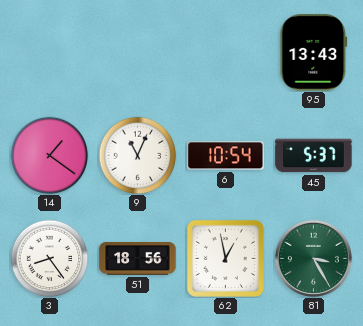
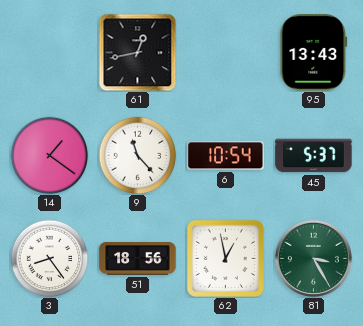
61: none -> 12:43 (137, 52)
9: 11:04 -> 11:23 (137, 155)
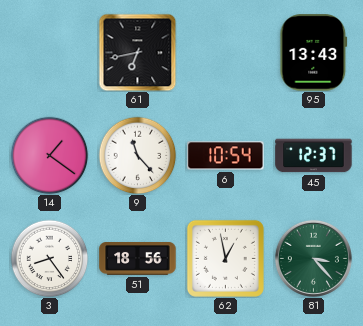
61: 12:43 -> 6:43 (137, 52)
45: 5:37 -> 12:37 (314, 156)
81: 3:25 -> 3:23 (313, 258)
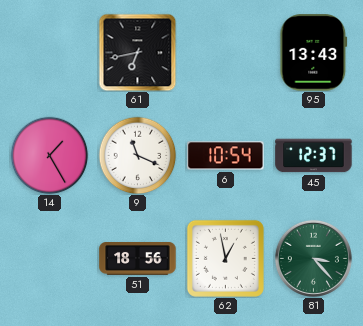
14: 1:21 -> 1:25 (49, 155)
9: 11:23 -> 11:19 (137, 155)
3: 8:24 -> none (49, 258)
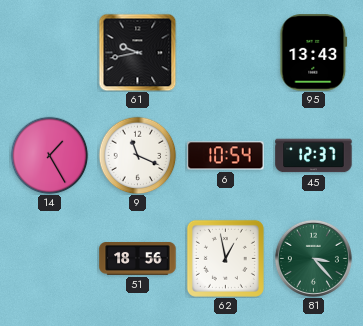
61: 6:43 -> 9:43 (137, 52)
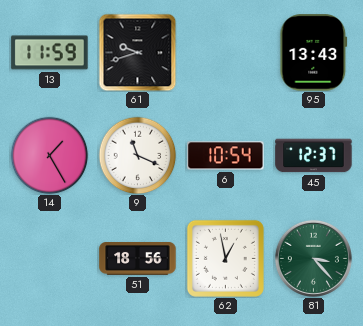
13: none -> 11:59 (50, 53)
61: 9:43 -> 9:42 (137, 52)
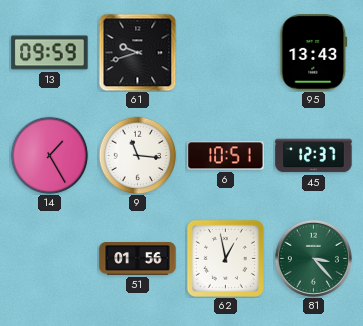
13: 11:59 -> 09:59 (50, 53)
9: 11:19 -> 11:16 (137, 155)
6: 10:54 -> 10:51 (226, 156)
51: 18:56 -> 01:56 (138, 259)
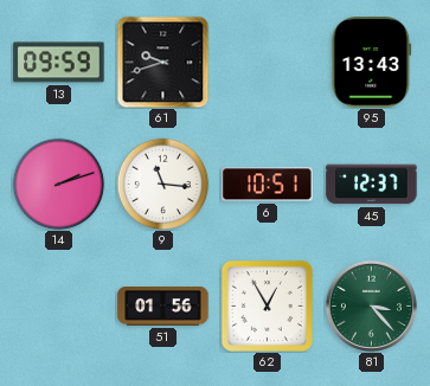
14: 1:25 -> 2:12 (58, 184)
62: 12:58 -> 12:55 (267, 305)
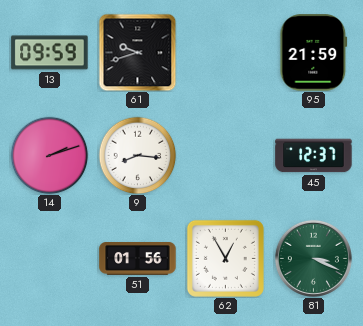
95: 13:43 -> 21:59 (314, 53)
9: 11:16 -> 8:16 (137, 155)
6: 10:51 -> none (268, 185)
81: 3:23 -> 3:19 (313, 258)
